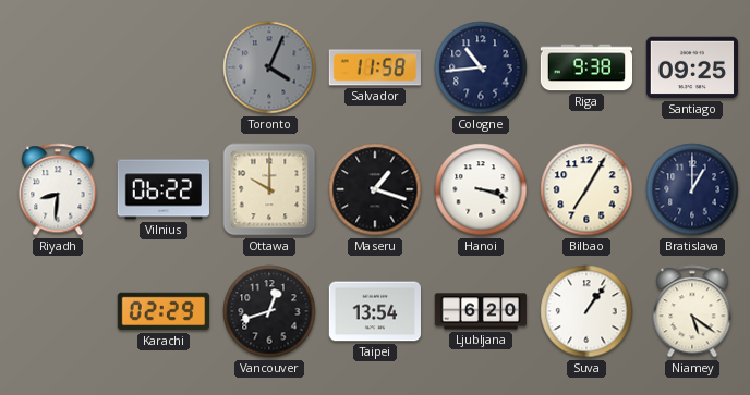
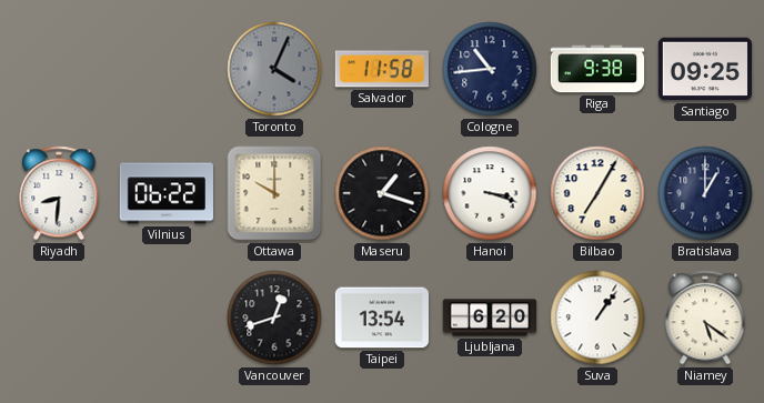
Karachi: 02:29 -> none (162, 311)
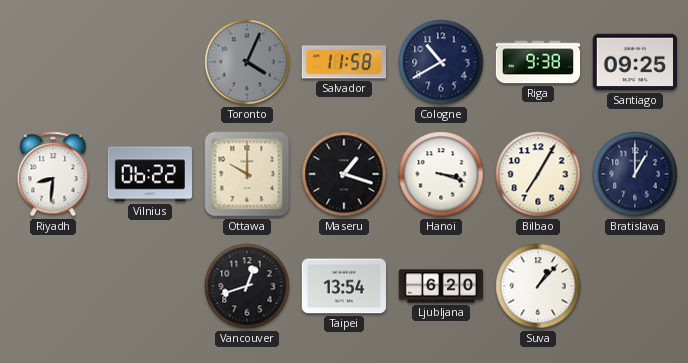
Cologne: 10:44 -> 10:40 (441, 62)
Suva: 1:06 -> 1:07 (538, 286)
Niamey: 5:21 -> none (705, 318)
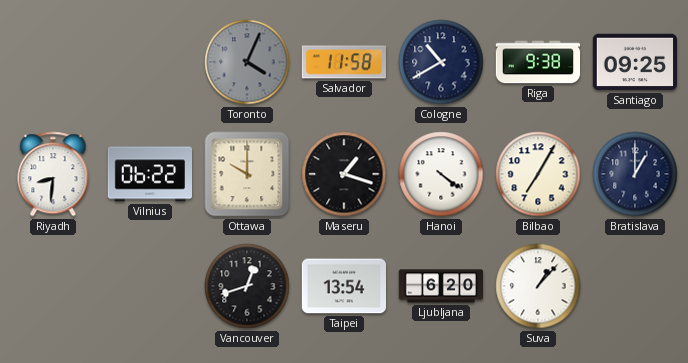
Hanoi: 3:18 -> 4:21 (441, 174)
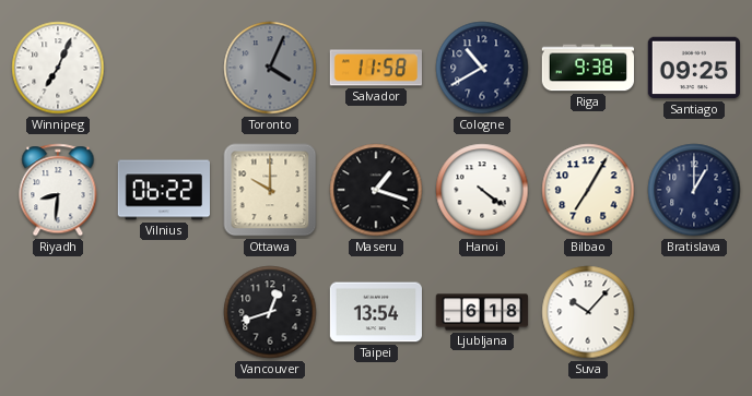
Winnipeg: none -> 7:04 (58, 68)
Ljubljana: 6:20 -> 6:18 (482, 312)
Suva: 1:07 -> 10:07 (588, 312)
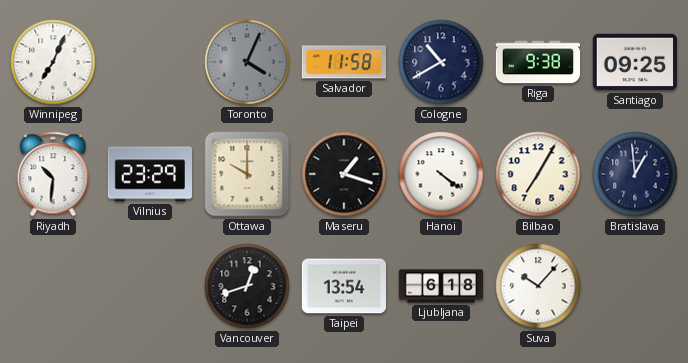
Riyadh: 8:31 -> 10:31 (53, 174)
Vilnius: 06:22 -> 23:29 (149, 174)
Bratislava: 1:00 -> 12:59 (635, 174)
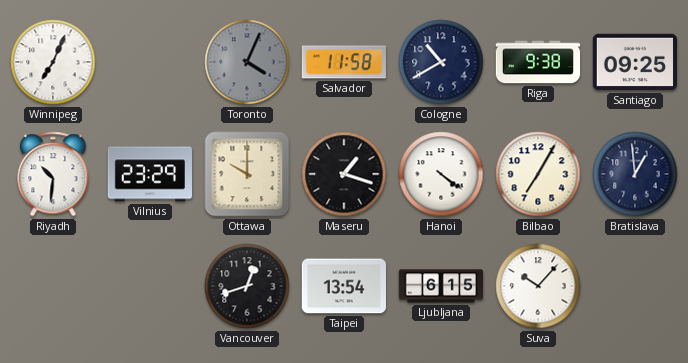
Ljubljana: 6:18 -> 6:15 (441, 286)
